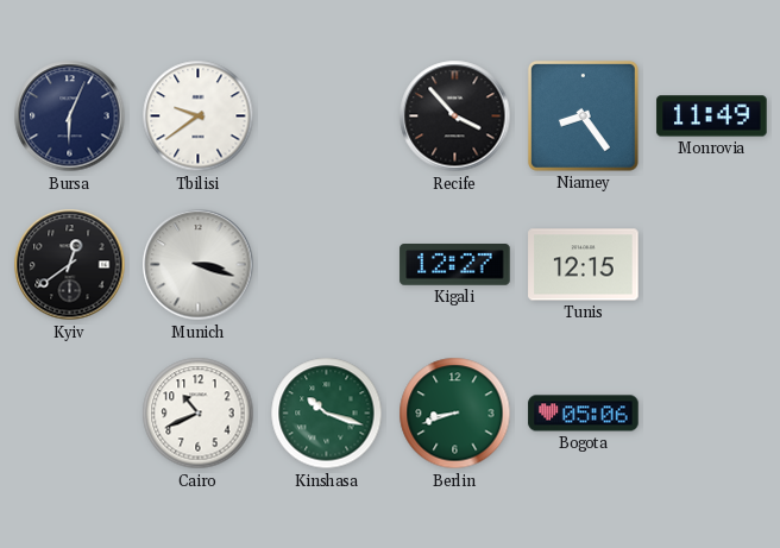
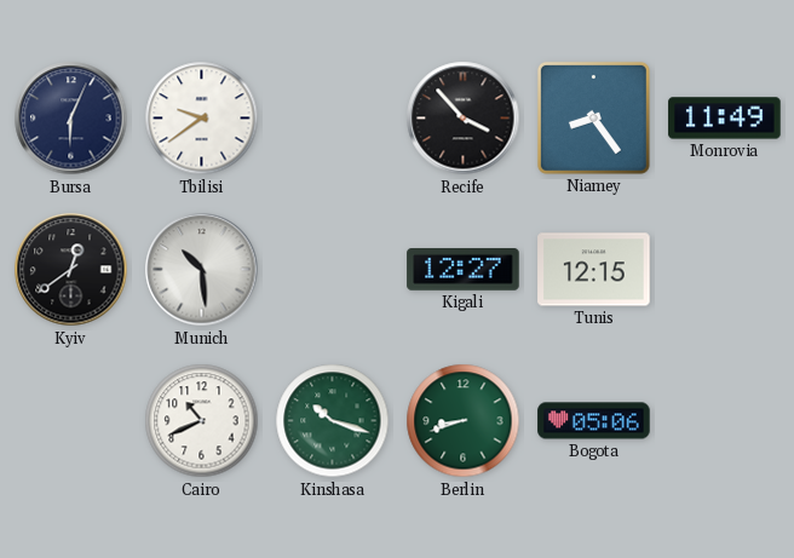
Munich: 3:18 -> 10:29 (202, 270)
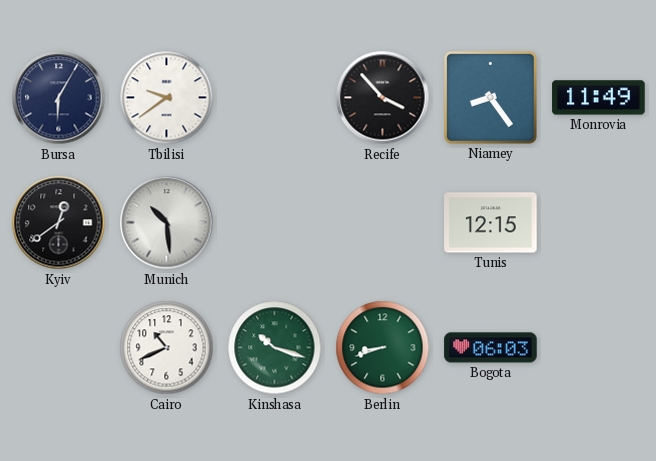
Bursa: 6:04 -> 6:05 (59, 98)
Kigali: 12:27 -> none (464, 270)
Bogota: 05:06 -> 06:03 (491, 348)
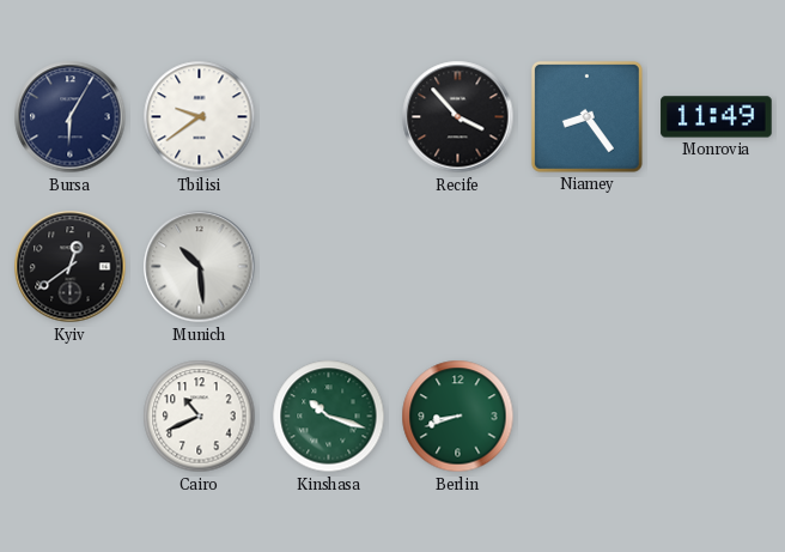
Tunis: 12:15 -> none (491, 223)
Bogota: 06:03 -> none (491, 348)
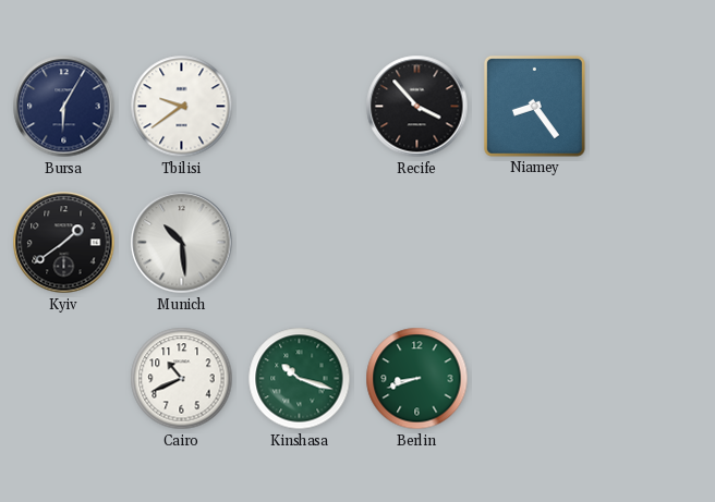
Monrovia: 11:49 -> none (717, 117)
Kyiv: 12:39 -> 1:39 (64, 243)
